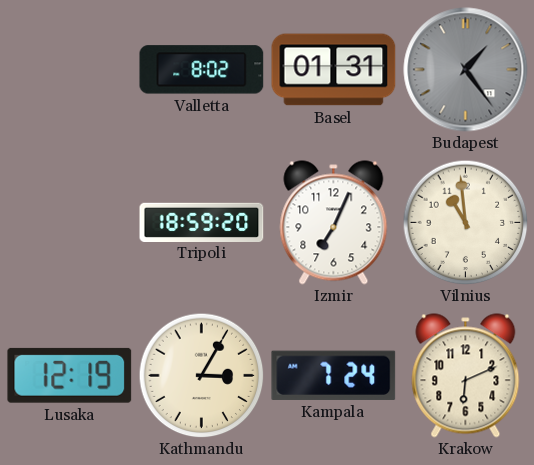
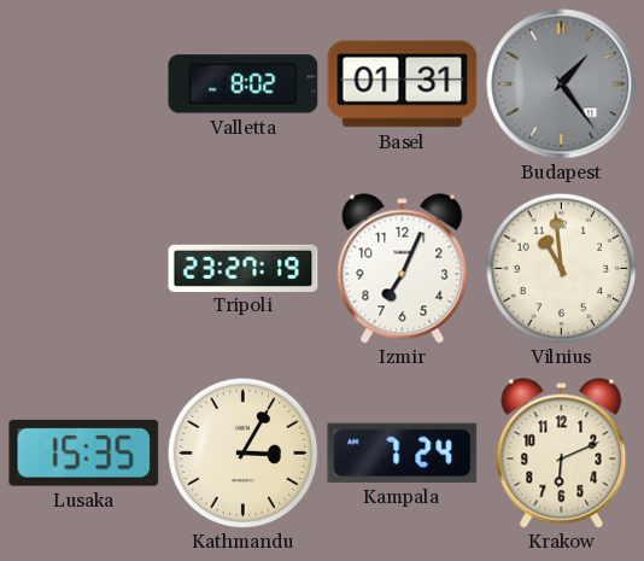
Tripoli: 18:59 -> 23:27 (244, 268)
Lusaka: 12:19 -> 15:35 (84, 452)
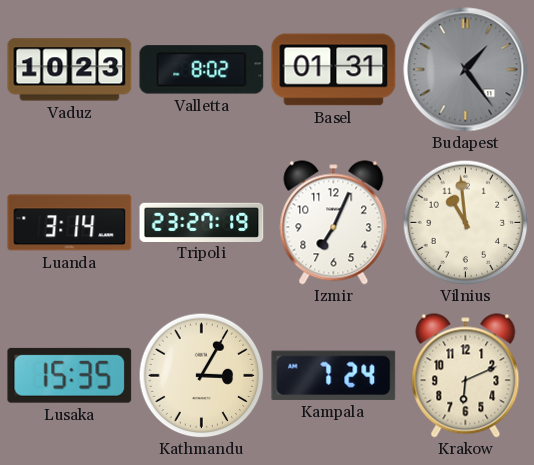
Vaduz: none -> 10:23 (70, 70)
Luanda: none -> 3:14 (70, 223)
